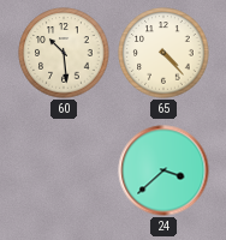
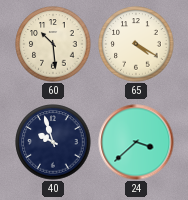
65: 4:23 -> 4:20 (136, 44)
40: none -> 9:57 (53, 142)
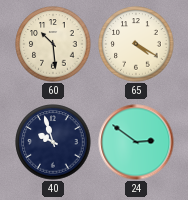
24: 3:38 -> 2:51 (136, 142)
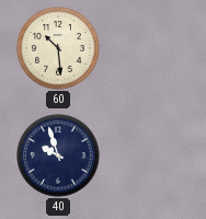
65: 4:20 -> none (136, 44)
24: 2:51 -> none (136, 142)
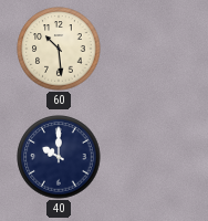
40: 9:57 -> 10:00 (59, 157)
